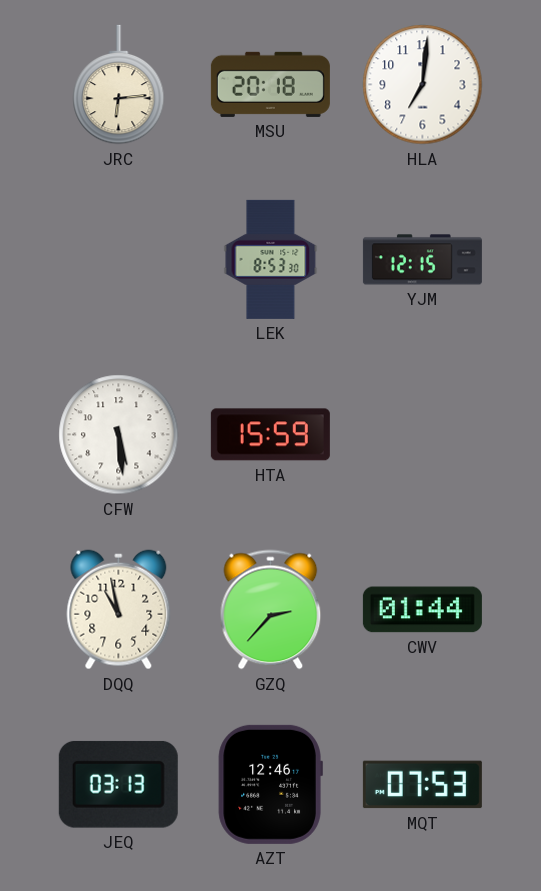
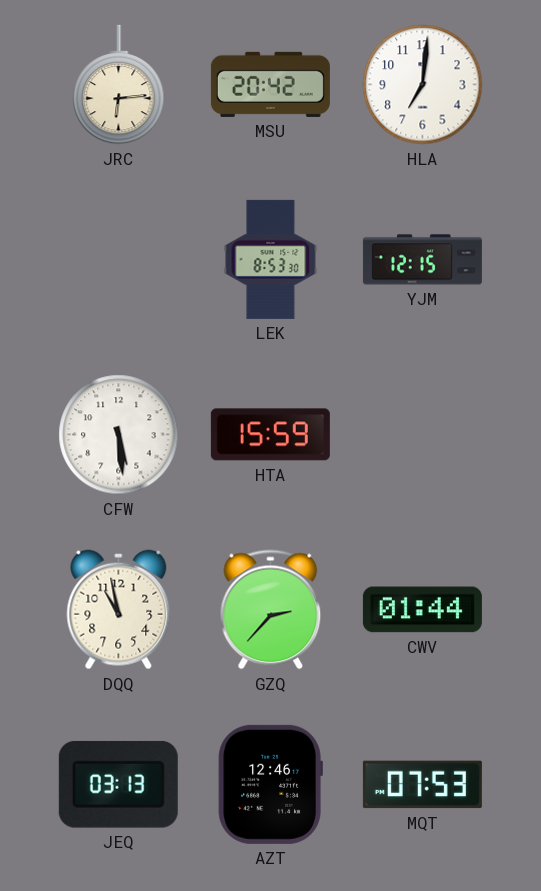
MSU: 20:18 -> 20:42 (270, 84)
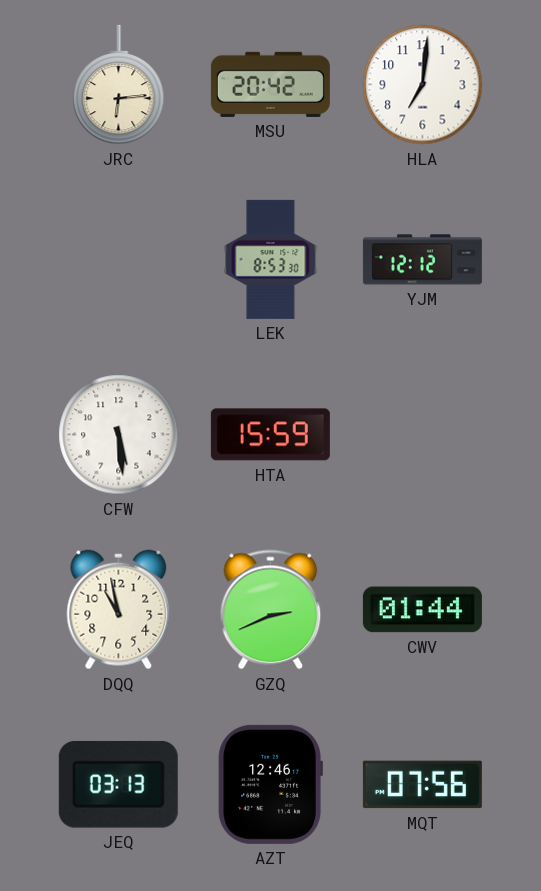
YJM: 12:15 -> 12:12 (422, 260)
GZQ: 2:37 -> 2:41 (271, 610)
MQT: 07:53 -> 07:56 (422, 785)
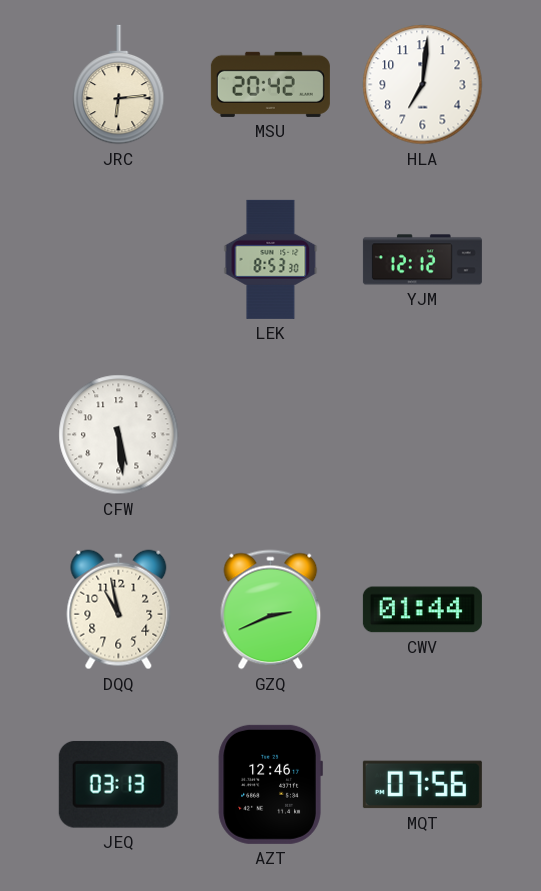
HTA: 15:59 -> none (270, 435)
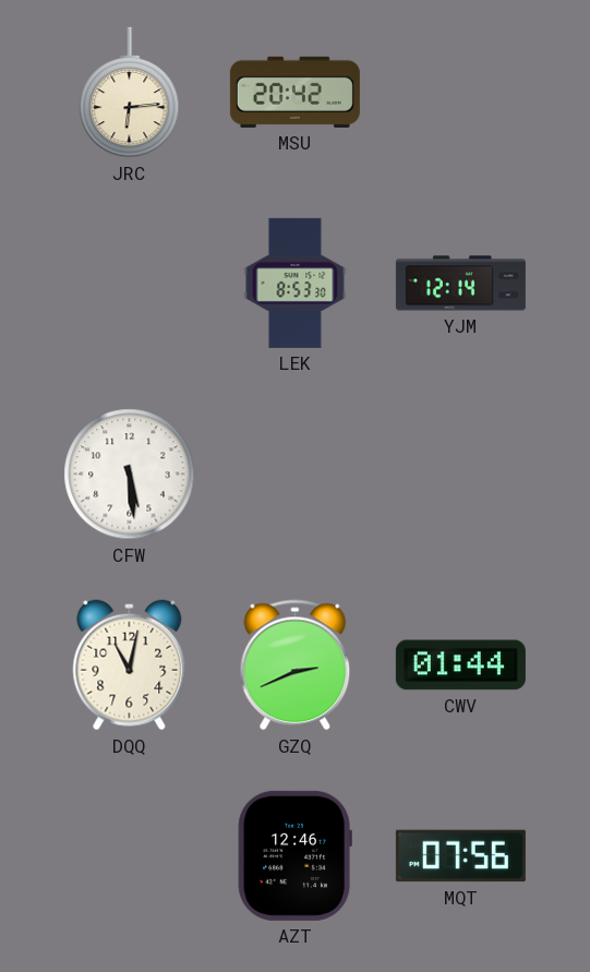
HLA: 7:01 -> none (423, 85)
YJM: 12:12 -> 12:14 (460, 284)
DQQ: 10:58 -> 11:02 (130, 665)
JEQ: 03:13 -> none (118, 784)
